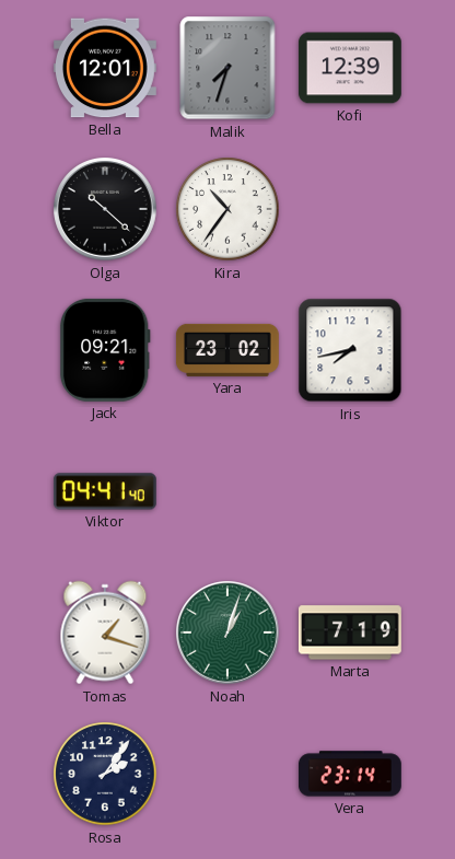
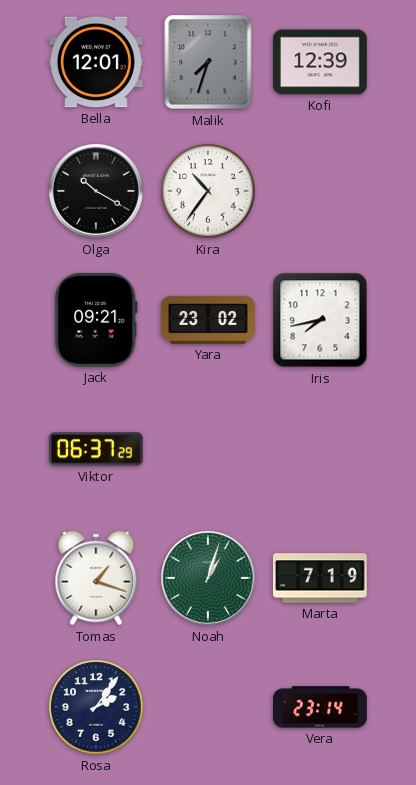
Olga: 10:22 -> 10:20 (97, 192)
Viktor: 04:41 -> 06:37 (96, 449)
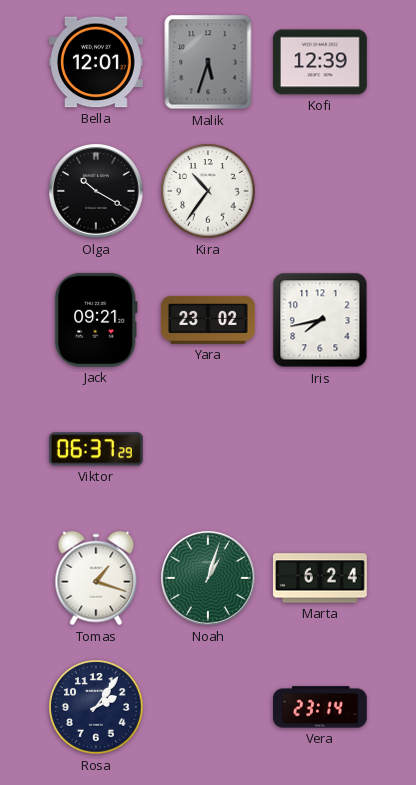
Malik: 7:33 -> 5:33 (208, 62)
Marta: 7:19 -> 6:24 (320, 578)
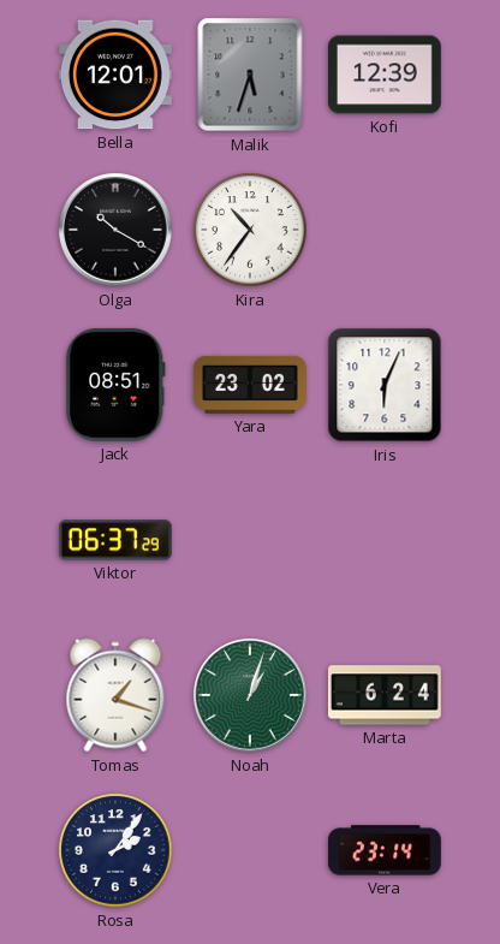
Jack: 09:21 -> 08:51 (115, 385)
Iris: 7:43 -> 6:04 (385, 385)
